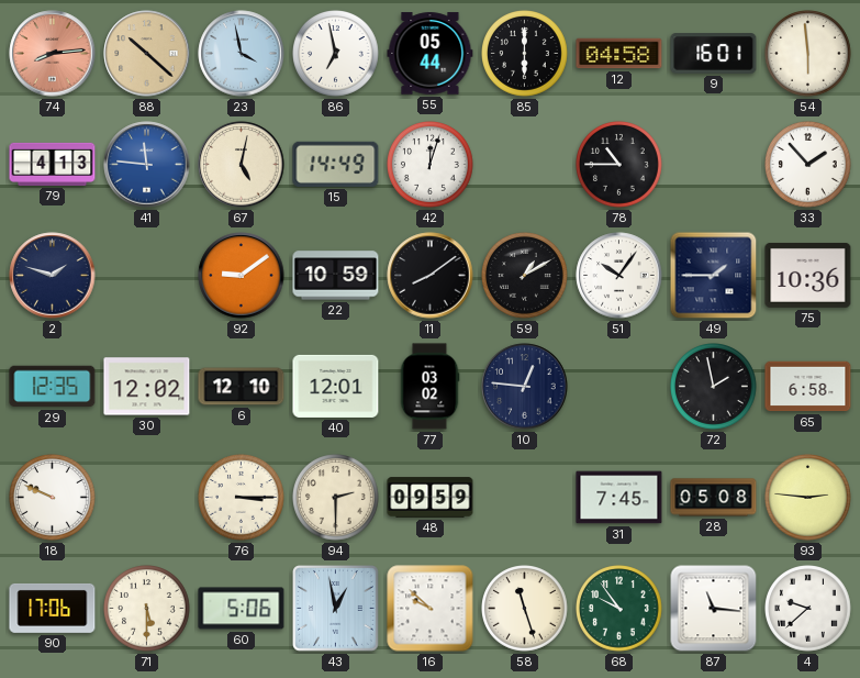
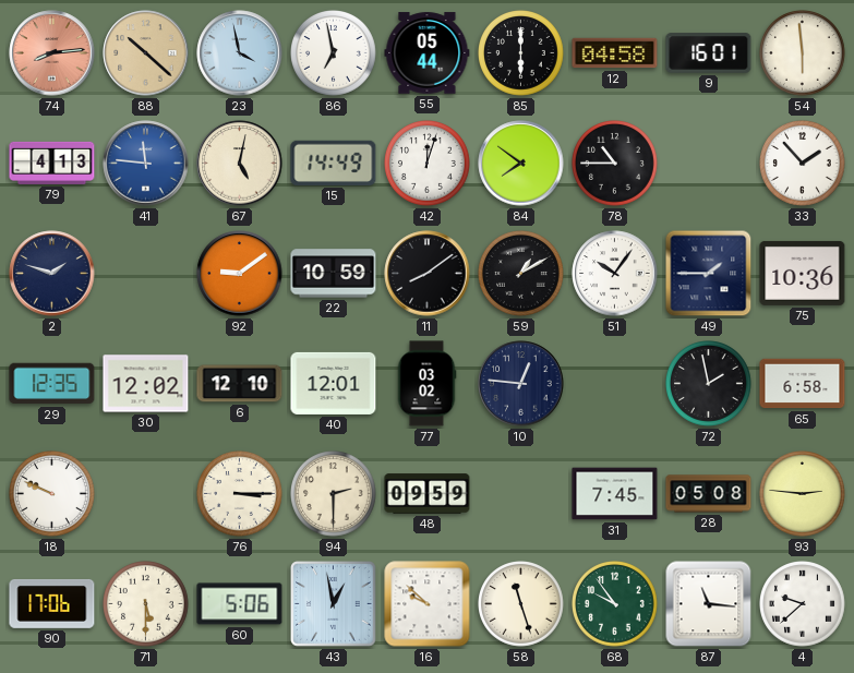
84: none -> 7:51 (521, 164)
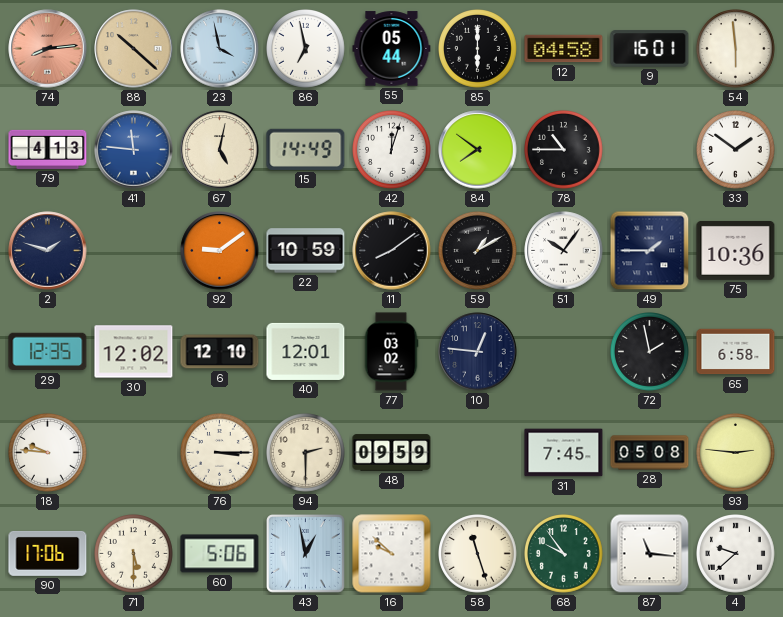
33: 1:53 -> 1:51 (736, 150)
18: 9:49 -> 9:46 (48, 453)
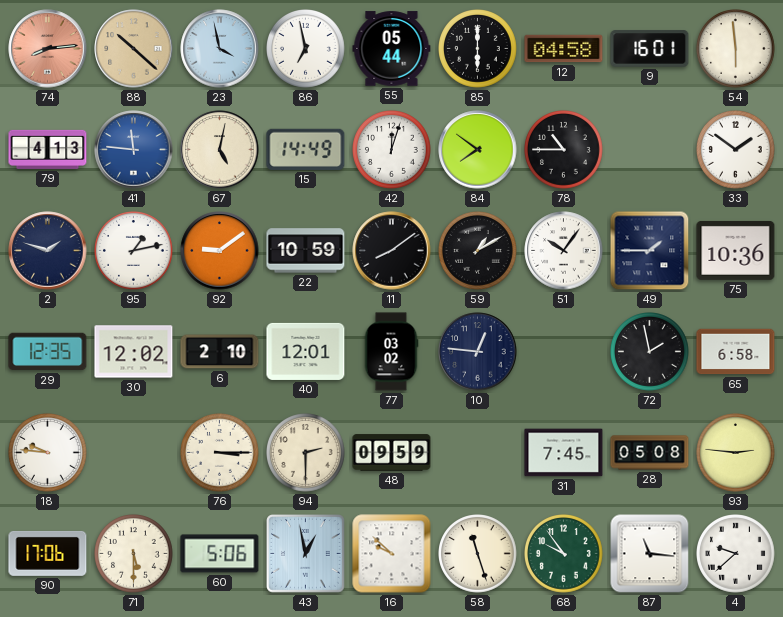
95: none -> 1:13 (134, 251)
6: 12:10 -> 2:10 (220, 352)
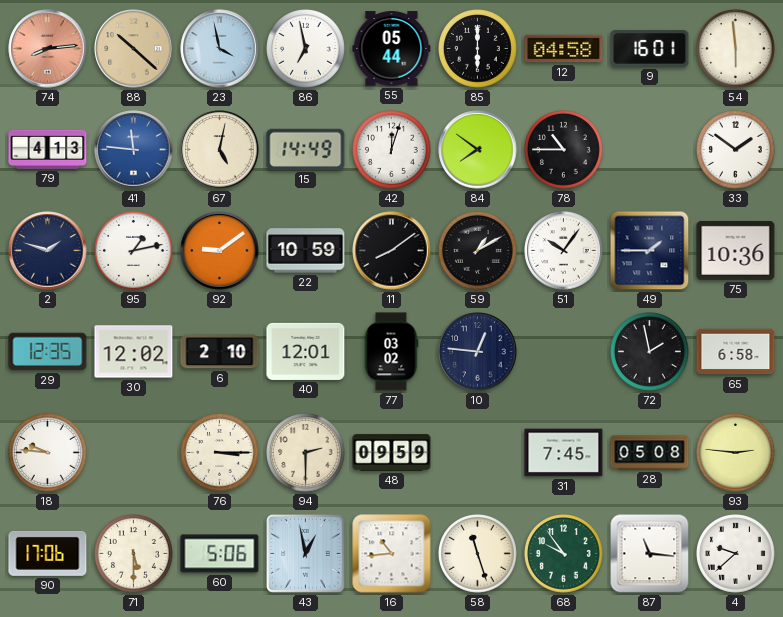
16: 9:52 -> 10:44 (392, 554)
